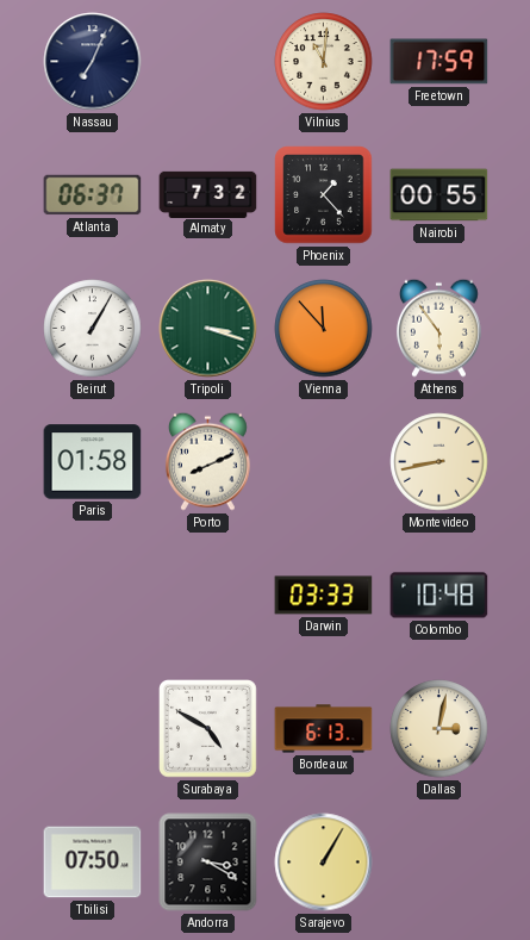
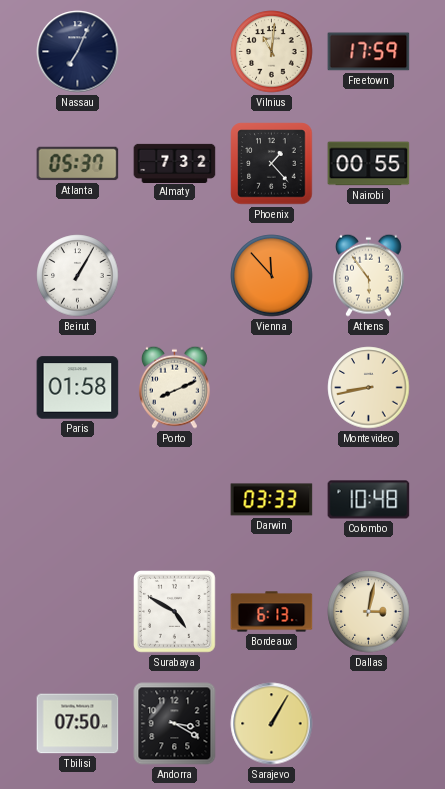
Atlanta: 06:37 -> 05:37 (78, 164)
Tripoli: 3:18 -> none (208, 329)
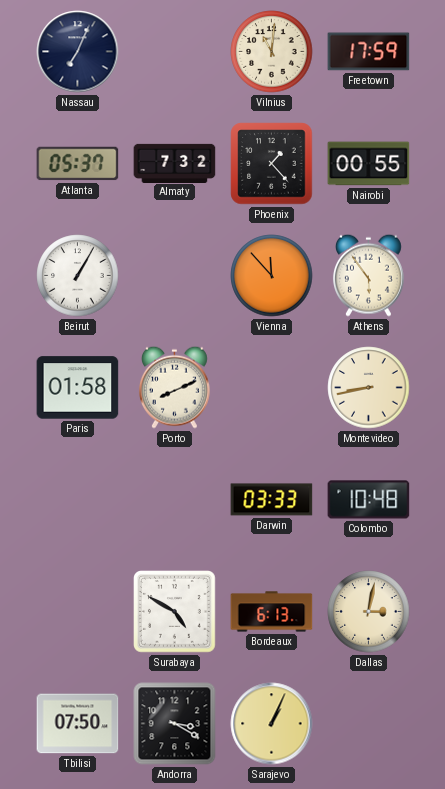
Sarajevo: 1:05 -> 1:04 (272, 724)
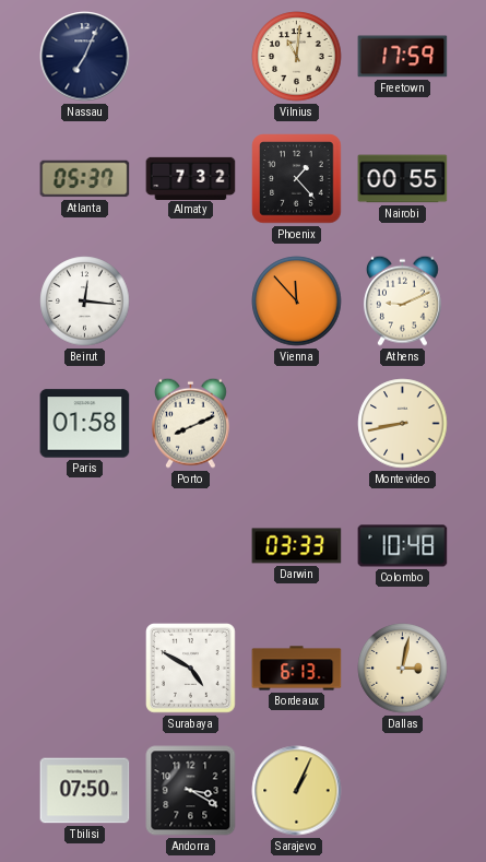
Beirut: 1:05 -> 12:16 (85, 302)
Athens: 5:54 -> 9:11 (402, 300)
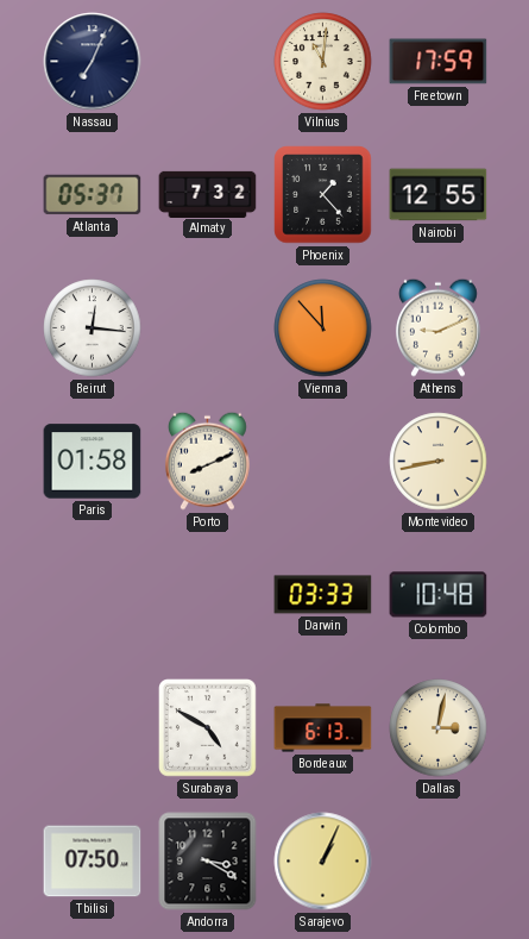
Nairobi: 00:55 -> 12:55 (439, 195)
